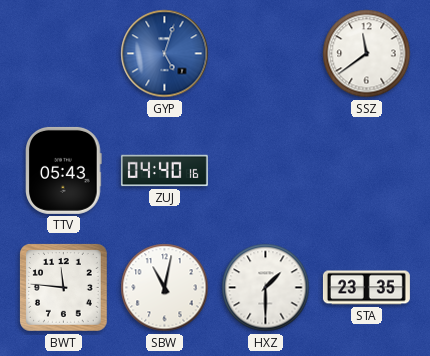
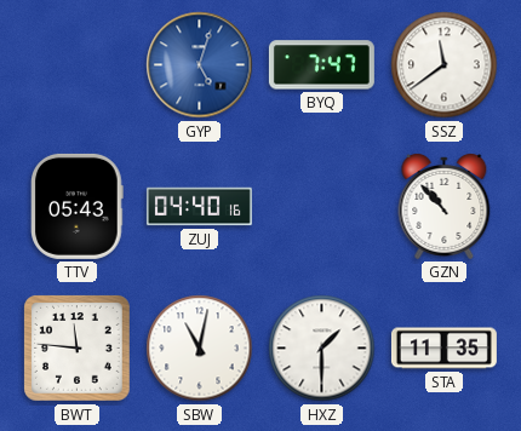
BYQ: none -> 7:47 (321, 65)
GZN: none -> 10:53 (445, 207)
STA: 23:35 -> 11:35 (443, 349)
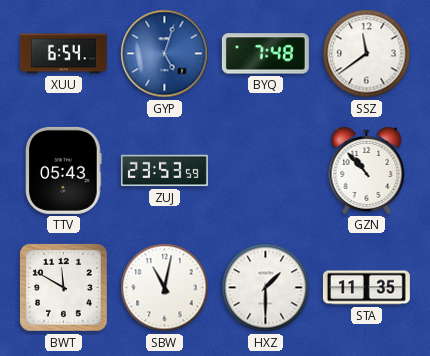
XUU: none -> 6:54 (63, 54)
BYQ: 7:47 -> 7:48 (265, 54)
ZUJ: 04:40 -> 23:53 (164, 171)
BWT: 11:46 -> 11:50 (64, 288)
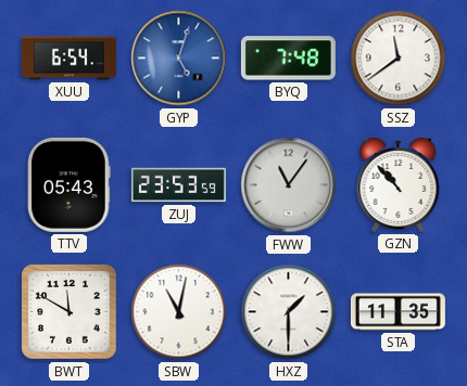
FWW: none -> 11:06 (289, 185)
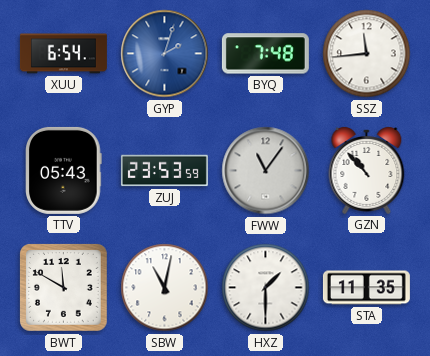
GYP: 5:03 -> 2:03 (165, 54)
SSZ: 11:39 -> 11:44 (367, 54)
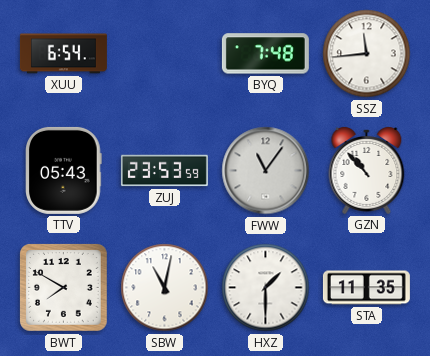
GYP: 2:03 -> none (165, 54)
BWT: 11:50 -> 7:50 (64, 288)
